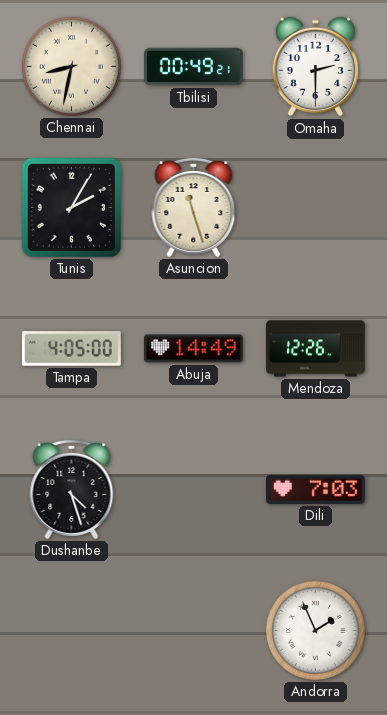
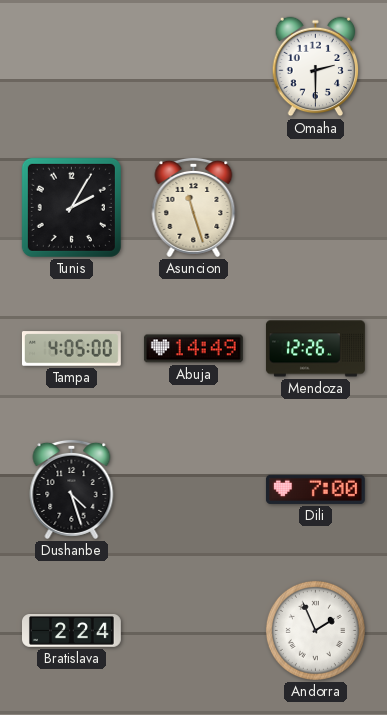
Chennai: 8:32 -> none (71, 66)
Tbilisi: 00:49 -> none (194, 67)
Dili: 7:03 -> 7:00 (315, 489)
Bratislava: none -> 2:24 (72, 631)
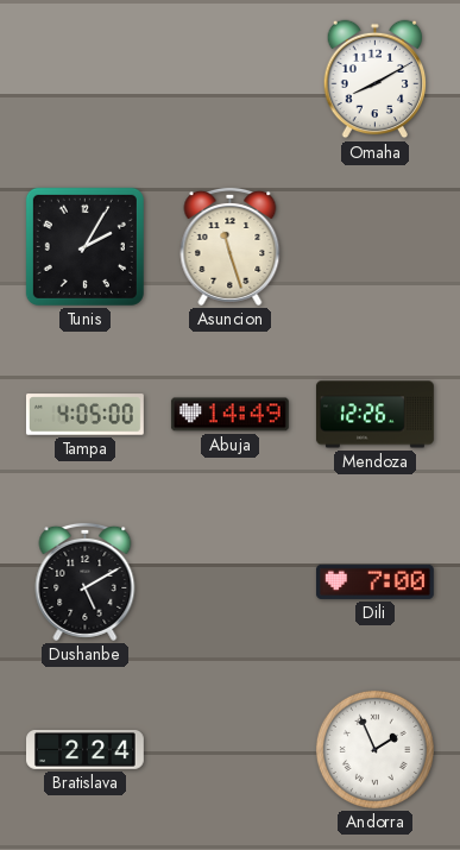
Omaha: 2:30 -> 8:10 (376, 80)
Dushanbe: 4:27 -> 5:10 (86, 581)
